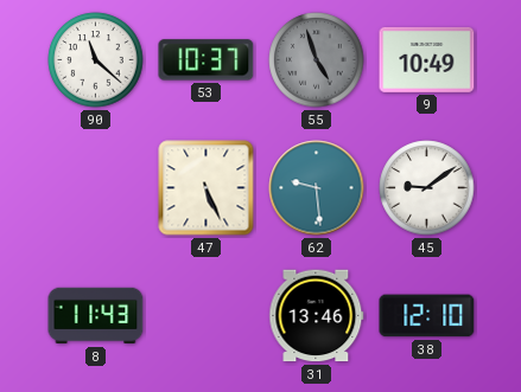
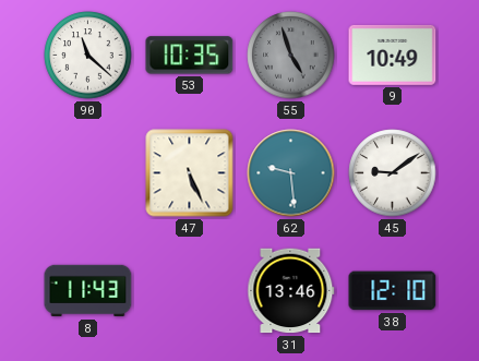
53: 10:37 -> 10:35 (190, 56)
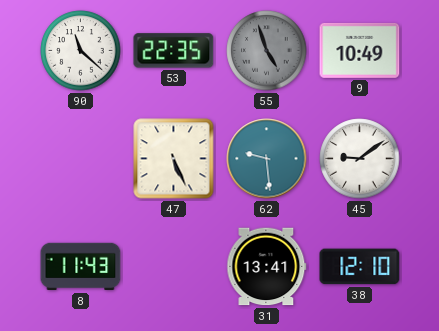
53: 10:35 -> 22:35 (174, 51)
31: 13:46 -> 13:41 (267, 267)
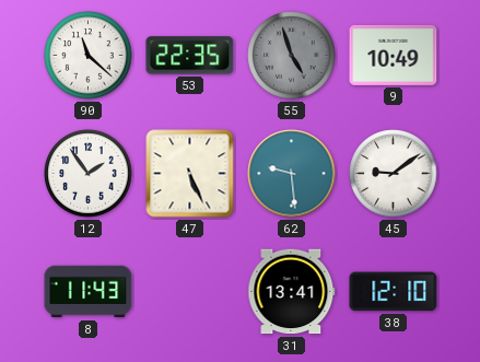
12: none -> 1:54 (89, 174)
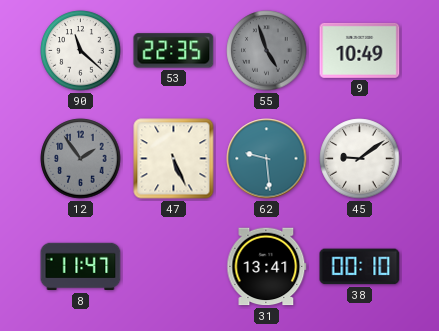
12 dial: white -> grey (81, 159)
8: 11:43 -> 11:47 (81, 267)
38: 12:10 -> 00:10 (360, 267)
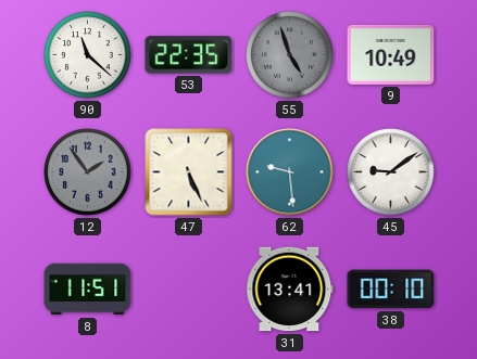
8: 11:47 -> 11:51 (88, 290)
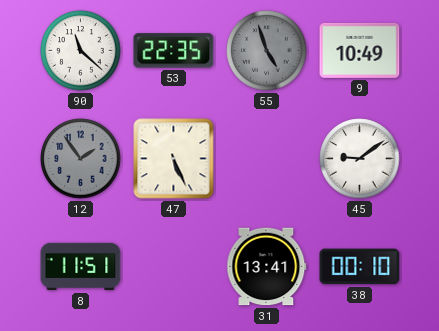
62: 9:29 -> none (290, 172)
